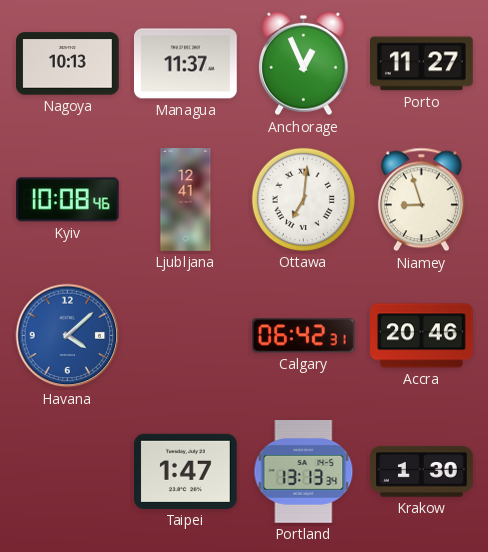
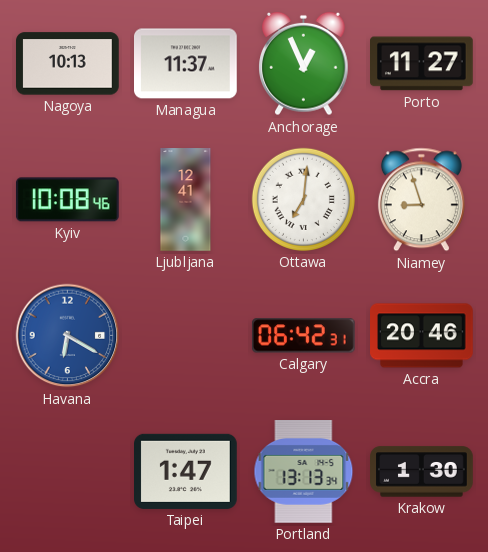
Havana: 4:08 -> 6:20 (68, 336)
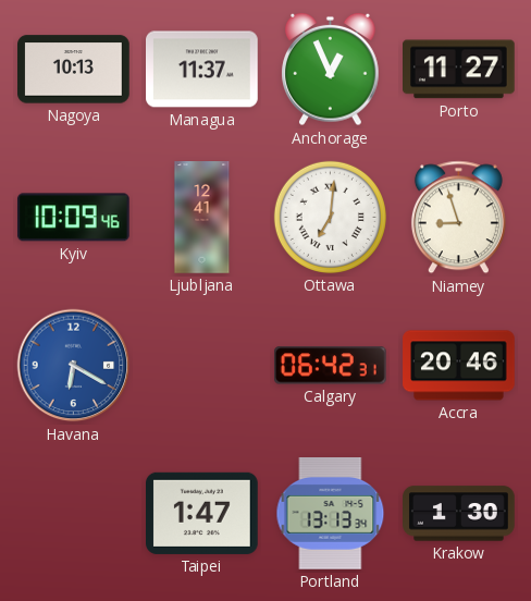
Kyiv: 10:08 -> 10:09 (73, 218)
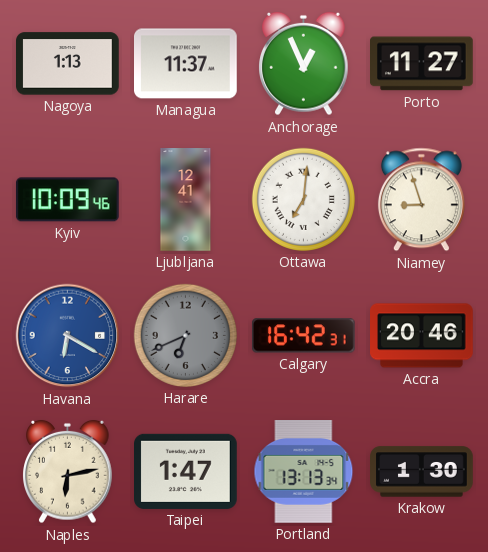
Nagoya: 10:13 -> 1:13 (68, 64)
Harare: none -> 6:41 (185, 335)
Calgary: 06:42 -> 16:42 (303, 336)
Naples: none -> 6:13 (68, 472)
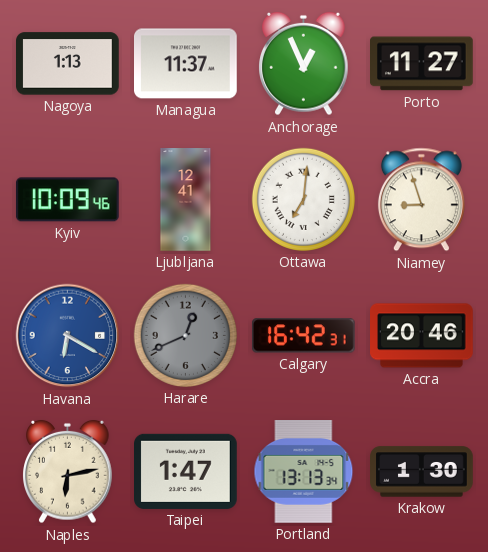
Harare: 6:41 -> 12:41 (185, 335)
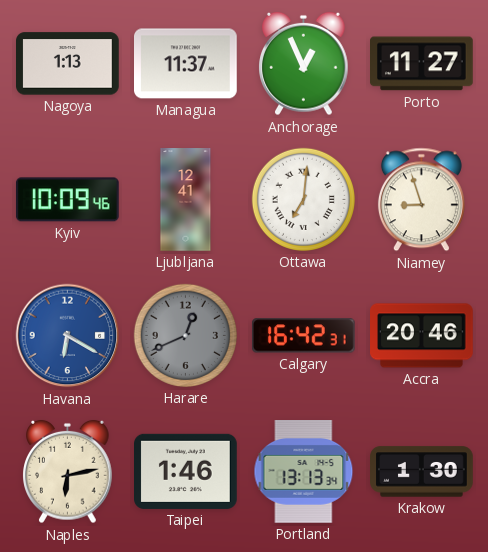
Taipei: 1:47 -> 1:46 (186, 471)
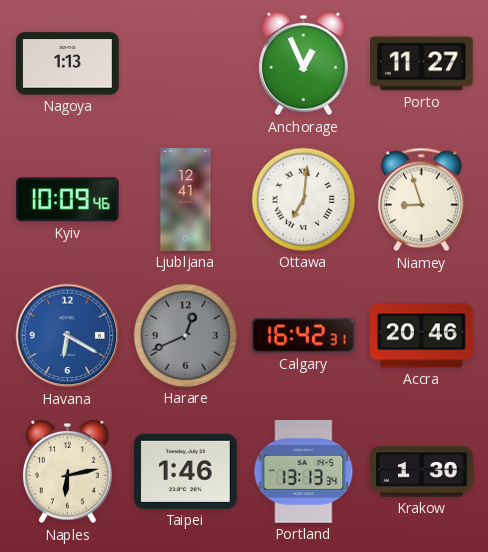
Managua: 11:37 -> none (186, 64)
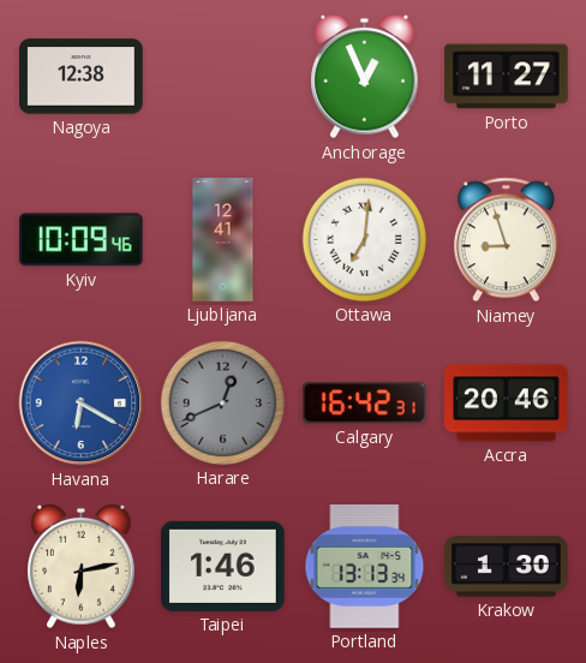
Nagoya: 1:13 -> 12:38 (82, 77)
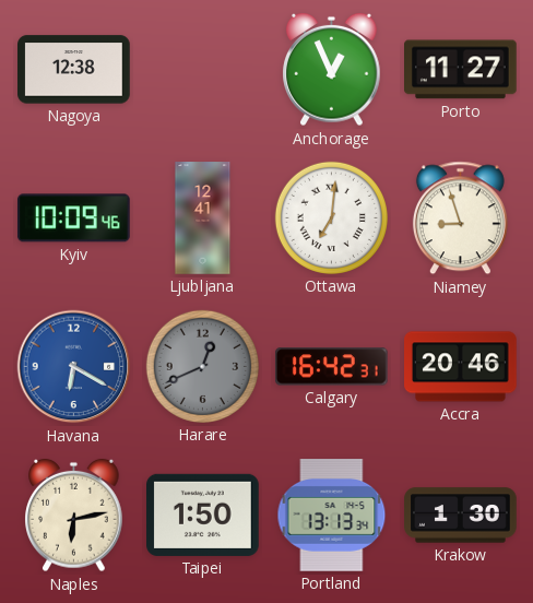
Taipei: 1:46 -> 1:50 (203, 515)
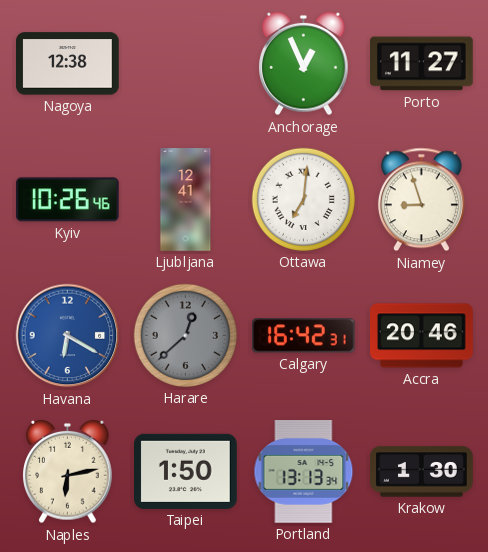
Kyiv: 10:09 -> 10:26 (67, 200)
Harare: 12:41 -> 12:38 (185, 335)
